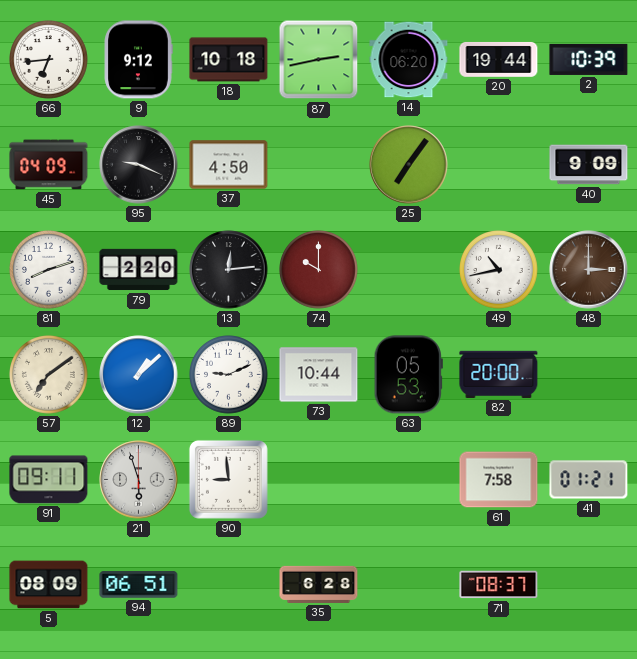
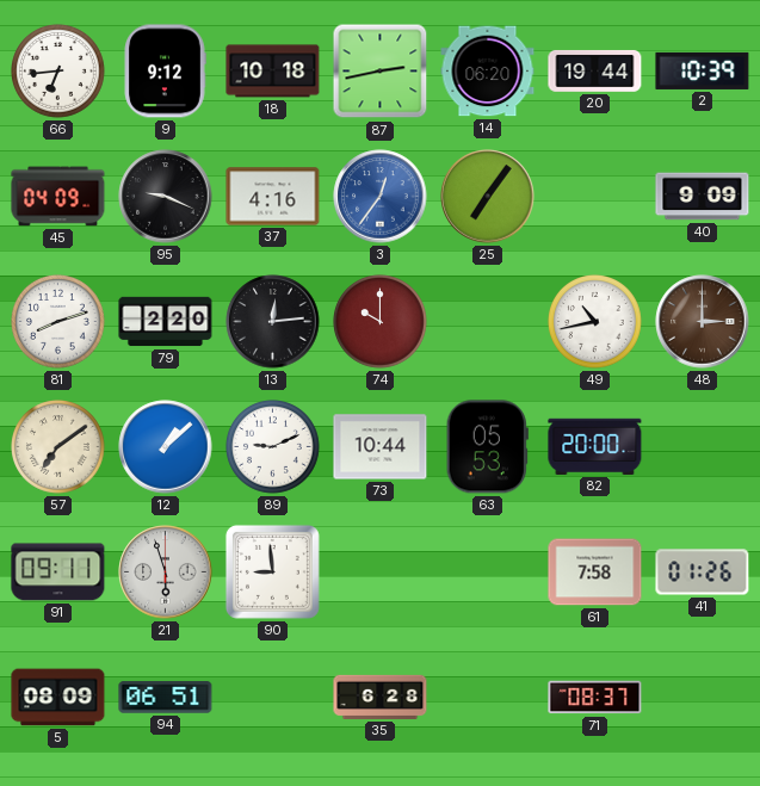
37: 4:50 -> 4:16 (273, 197)
3: none -> 12:36 (381, 197)
41: 01:21 -> 01:26 (703, 573)
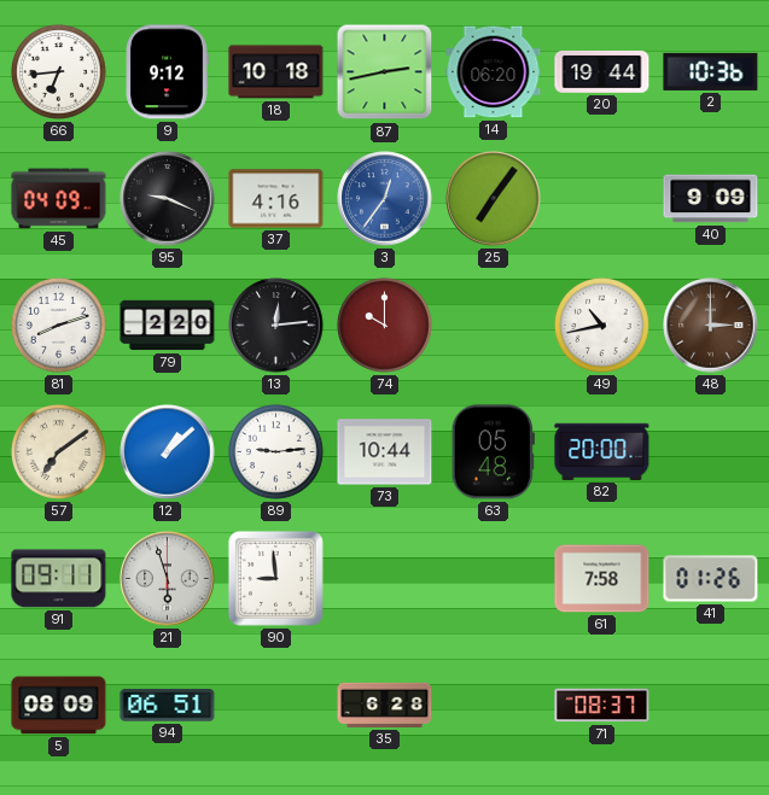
2: 10:39 -> 10:36 (711, 71)
89: 9:11 -> 9:14 (276, 452)
63: 05:53 -> 05:48 (493, 452)
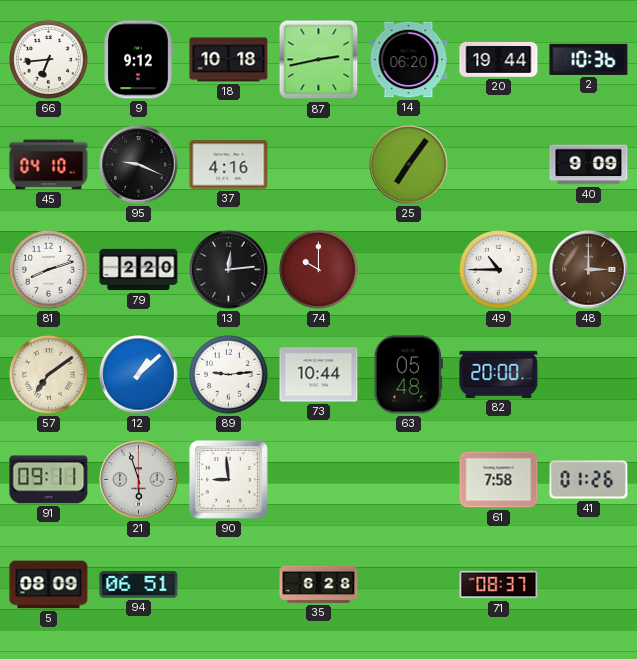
45: 04:09 -> 04:10 (49, 165)
3: 12:36 -> none (385, 199)
49: 10:43 -> 10:45 (499, 270)
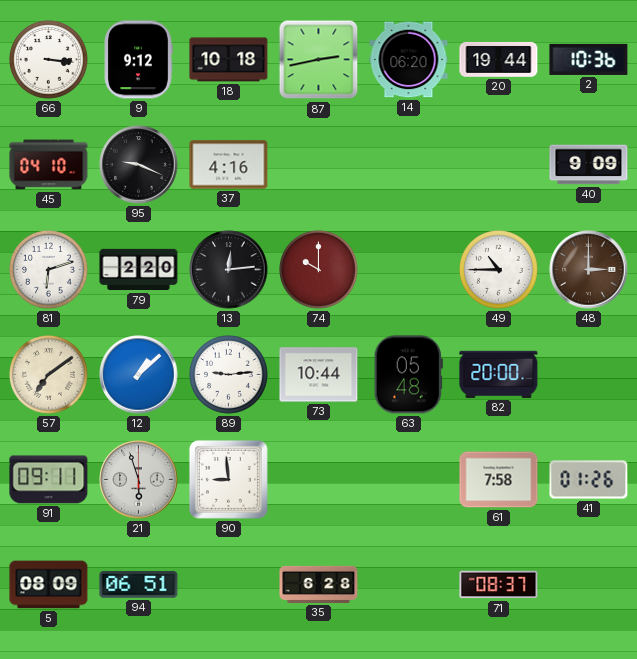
66: 6:44 -> 3:16 (49, 60)
25: 7:06 -> none (409, 165)
81: 8:12 -> 6:12 (49, 270)
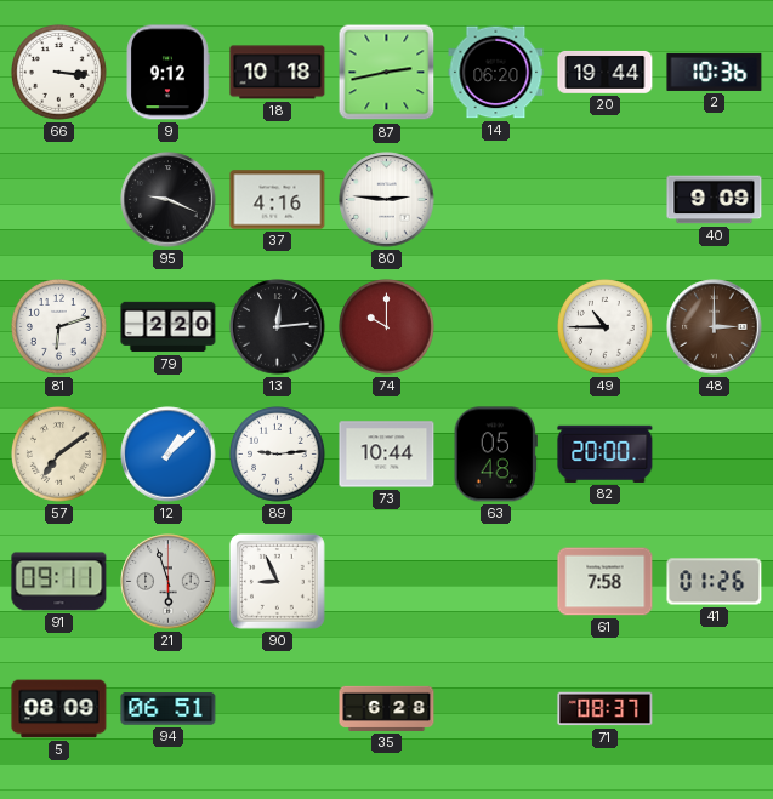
45: 04:10 -> none (49, 165)
80: none -> 2:46 (387, 200)
90: 8:59 -> 8:56 (277, 581)
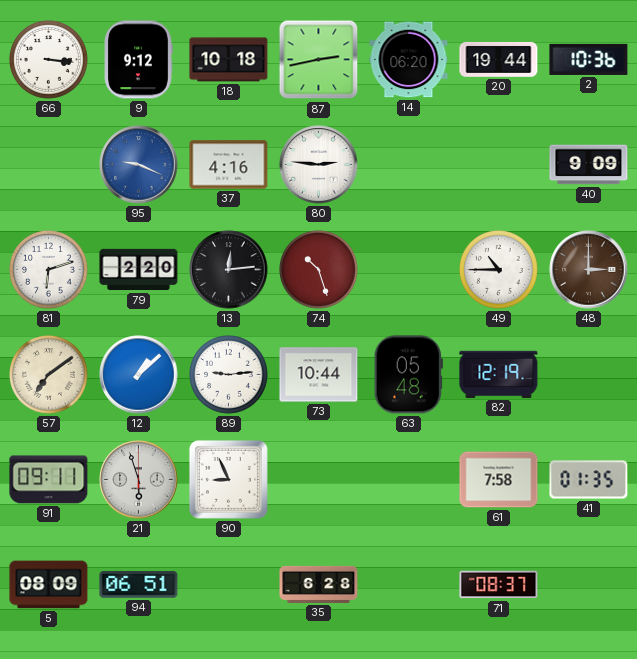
95 dial: black -> blue (139, 165)
74: 10:00 -> 10:27 (319, 270)
82: 20:00 -> 12:19 (499, 374)
41: 01:26 -> 01:35 (589, 480)
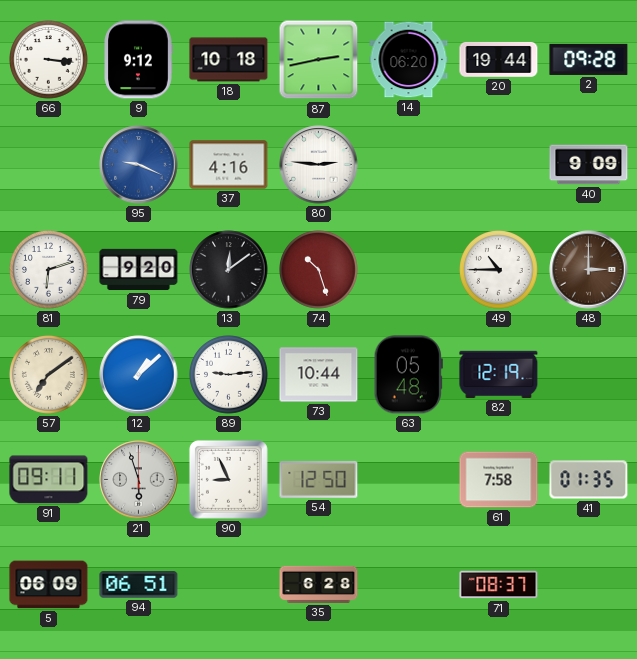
2: 10:36 -> 09:28 (589, 59)
79: 2:20 -> 9:20 (139, 270)
13: 12:14 -> 12:09 (229, 270)
54: none -> 12:50 (319, 479)
5: 08:09 -> 06:09 (49, 585)
